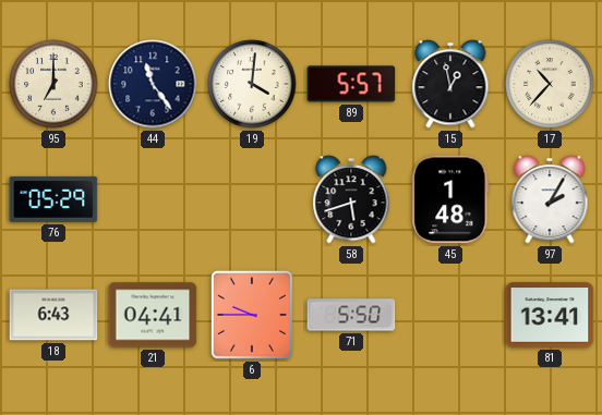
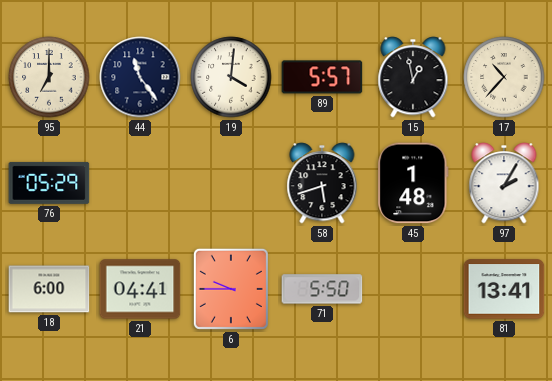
18: 6:43 -> 6:00 (49, 289)
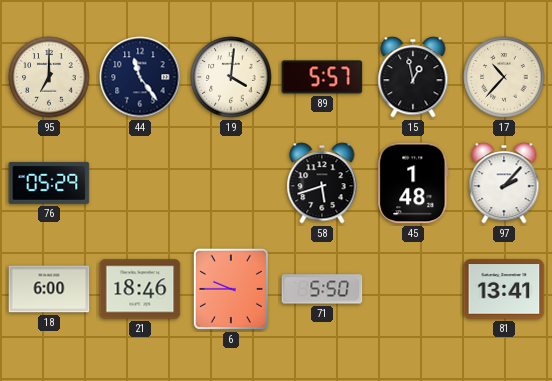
97: 2:05 -> 2:07 (504, 183)
21: 04:41 -> 18:46 (140, 289)
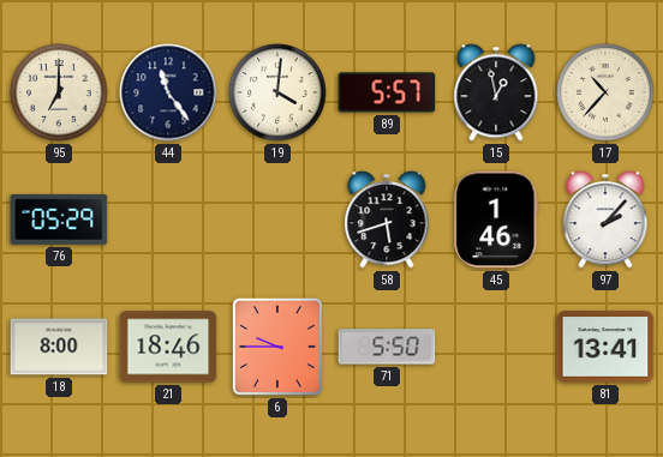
45: 1:48 -> 1:46 (496, 220)
18: 6:00 -> 8:00 (59, 347)
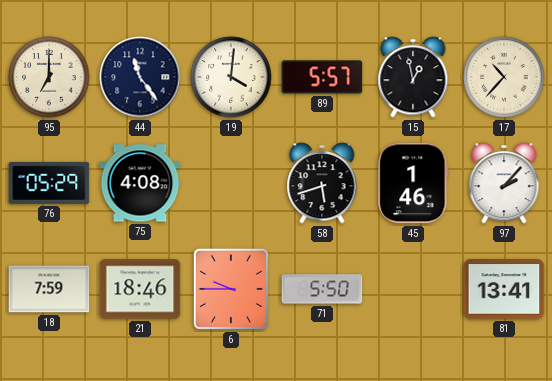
75: none -> 4:08 (140, 183)
18: 8:00 -> 7:59 (49, 289)
